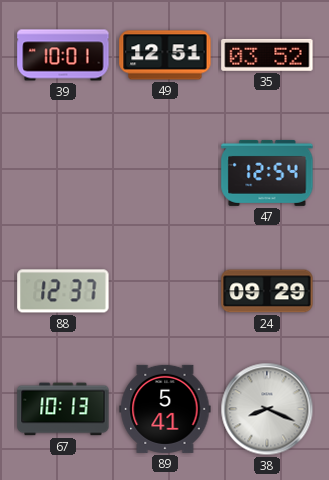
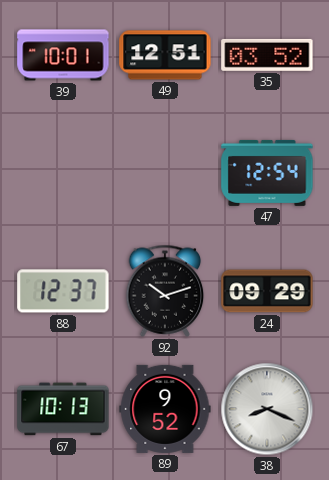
92: none -> 10:12 (165, 291)
89: 5:41 -> 9:52 (165, 409)
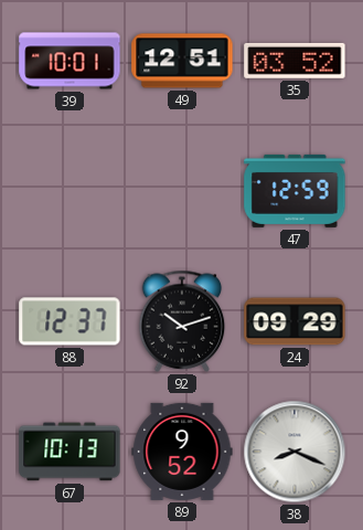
47: 12:54 -> 12:59 (295, 191)
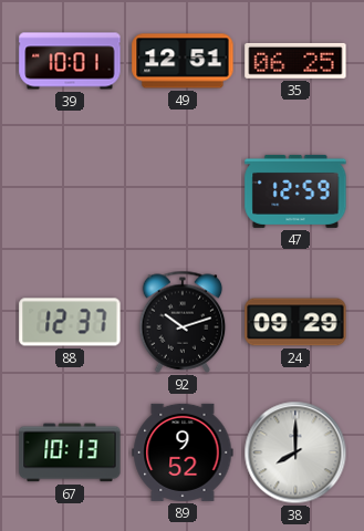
35: 03:52 -> 06:25 (295, 61)
38: 8:19 -> 8:00 (295, 452)
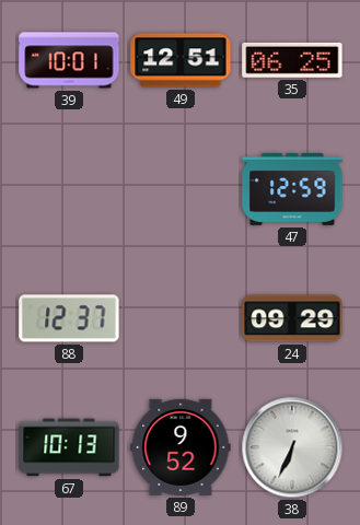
92: 10:12 -> none (183, 322)
38: 8:00 -> 6:34 (292, 447)
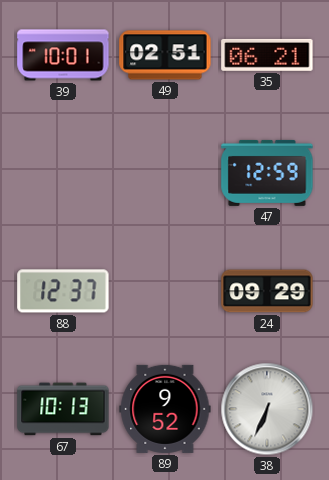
49: 12:51 -> 02:51 (165, 55)
35: 06:25 -> 06:21 (267, 55)
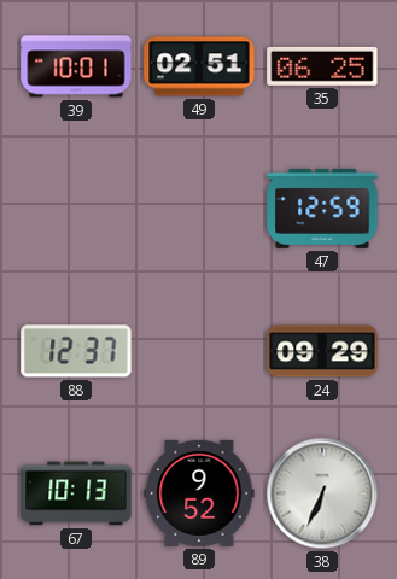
35: 06:21 -> 06:25 (322, 66)
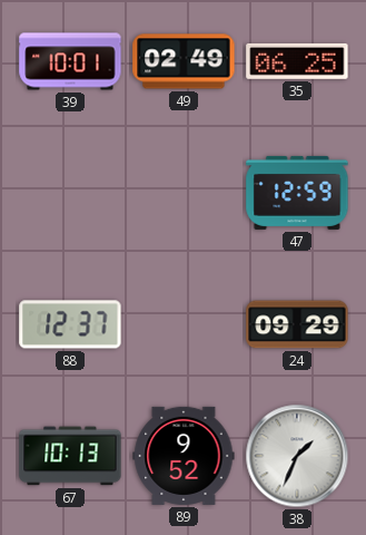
49: 02:51 -> 02:49 (184, 61)
38: 6:34 -> 1:34 (297, 456)
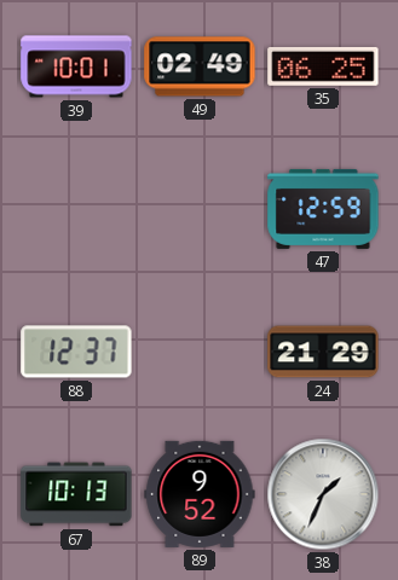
24: 09:29 -> 21:29 (323, 352)
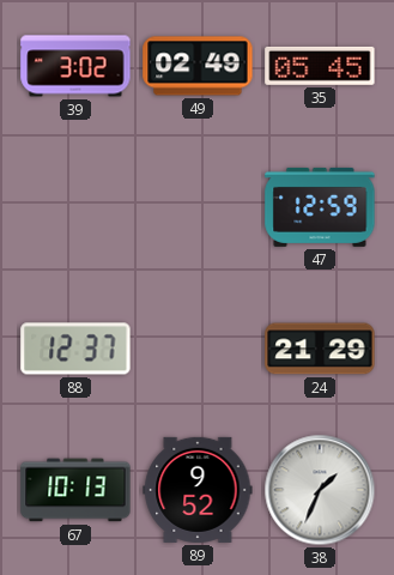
39: 10:01 -> 3:02 (75, 66)
35: 06:25 -> 05:45 (320, 66)
